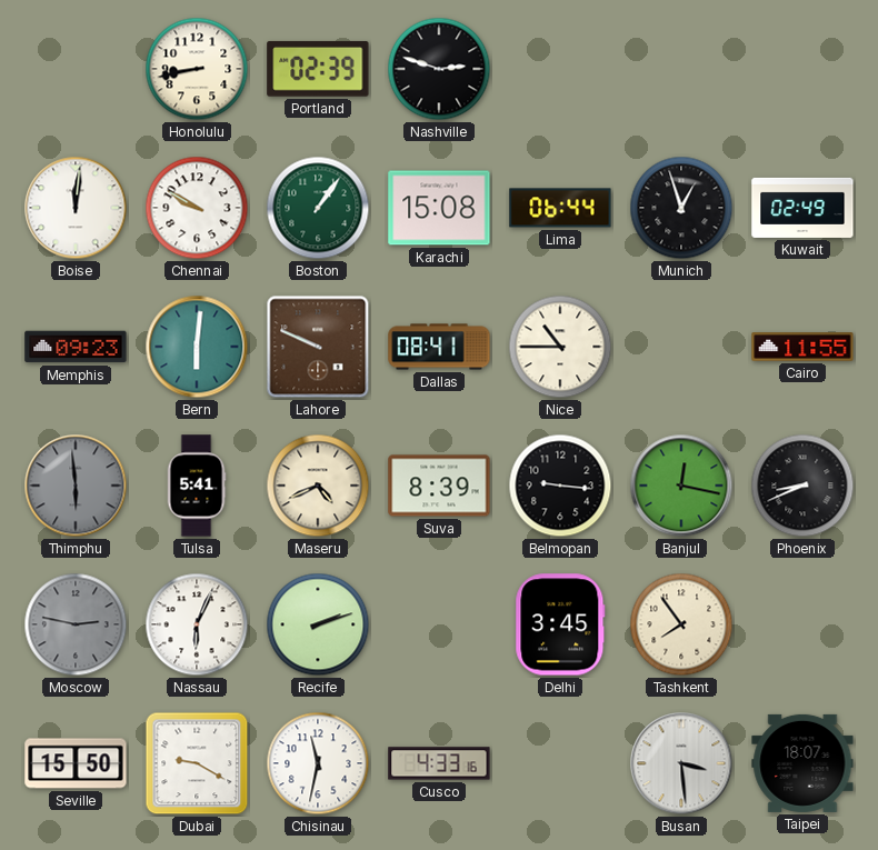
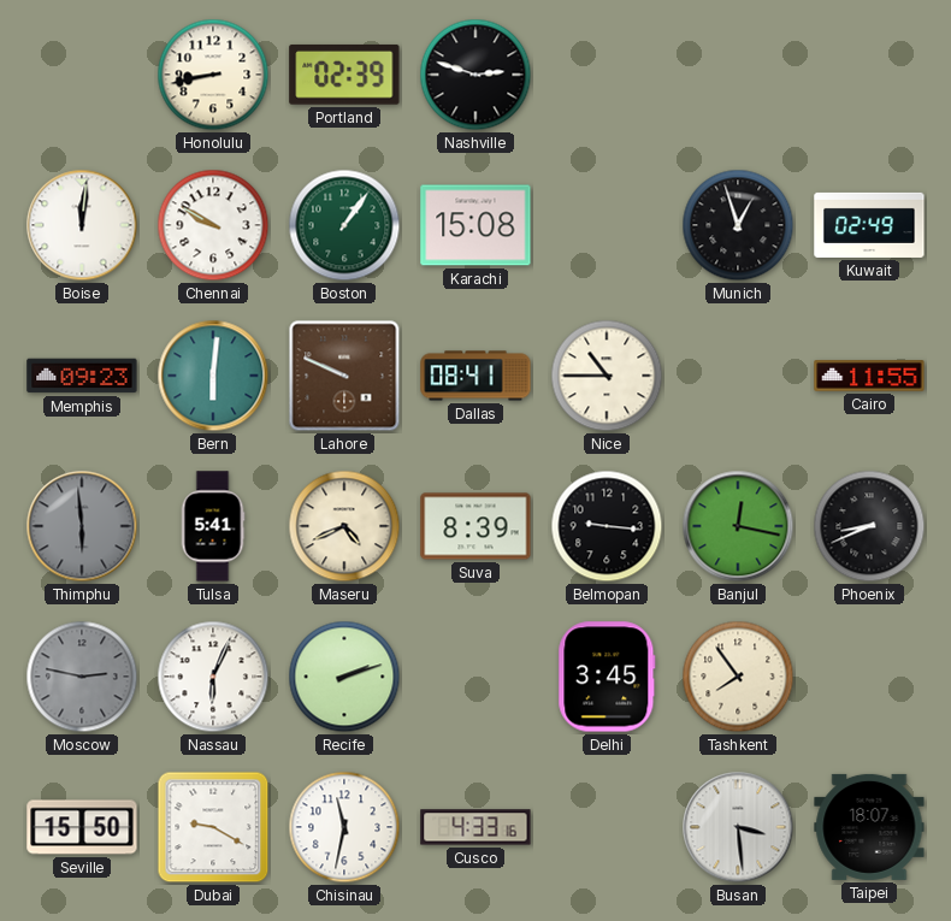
Lima: 06:44 -> none (560, 208)
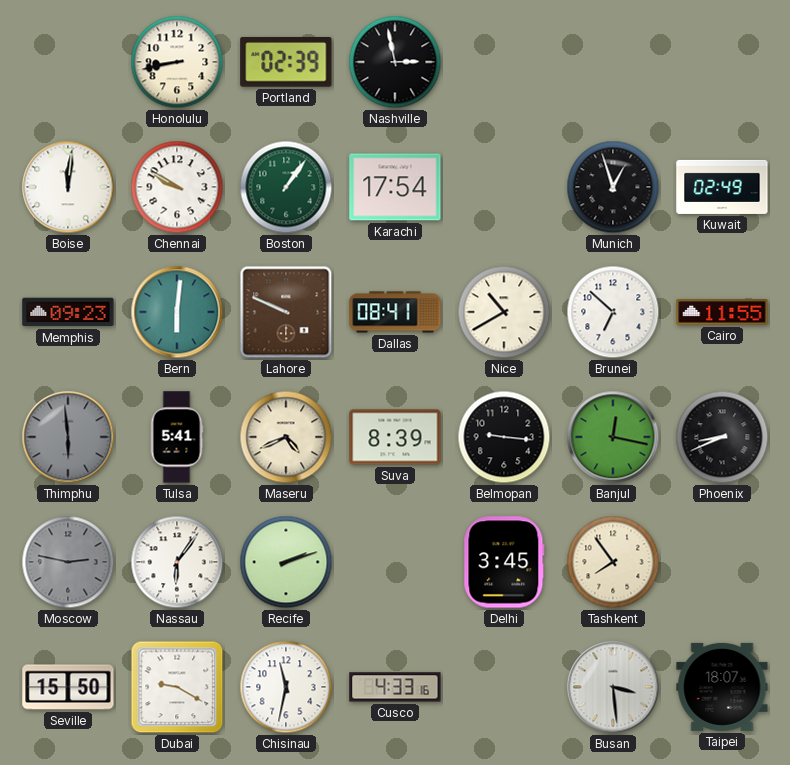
Nashville: 2:48 -> 2:58 (395, 62)
Karachi: 15:08 -> 17:54 (395, 187)
Nice: 10:45 -> 10:40 (504, 312)
Brunei: none -> 6:52 (613, 312)
Nassau: 6:04 -> 6:06 (177, 562)
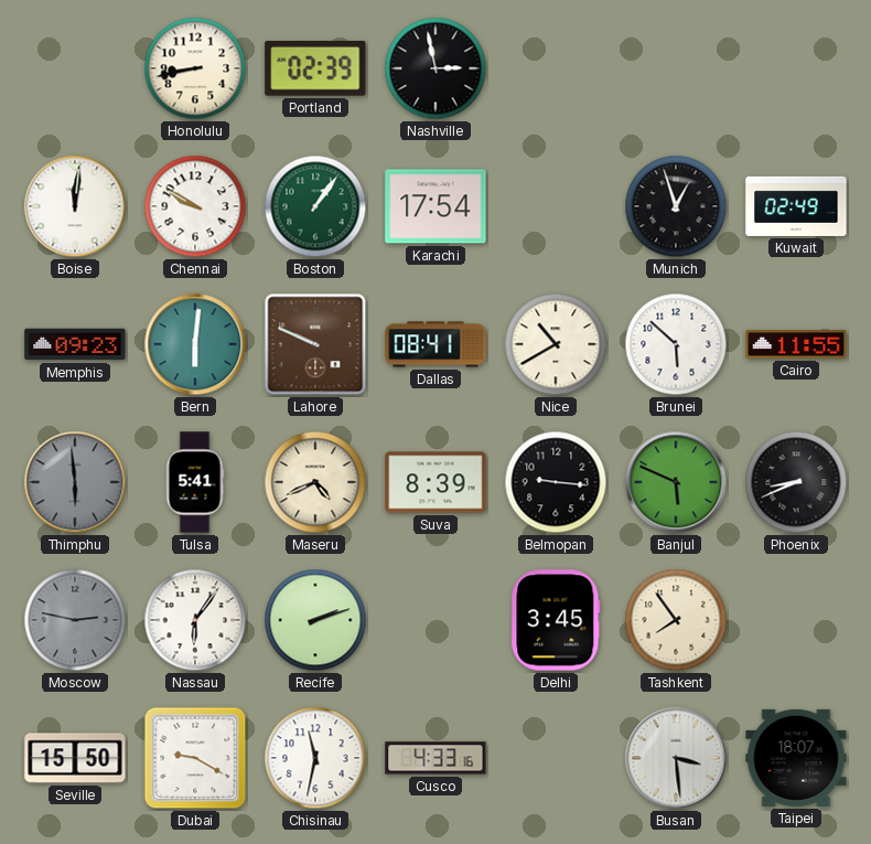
Brunei: 6:52 -> 5:52 (676, 344)
Banjul: 12:17 -> 5:49 (676, 482)
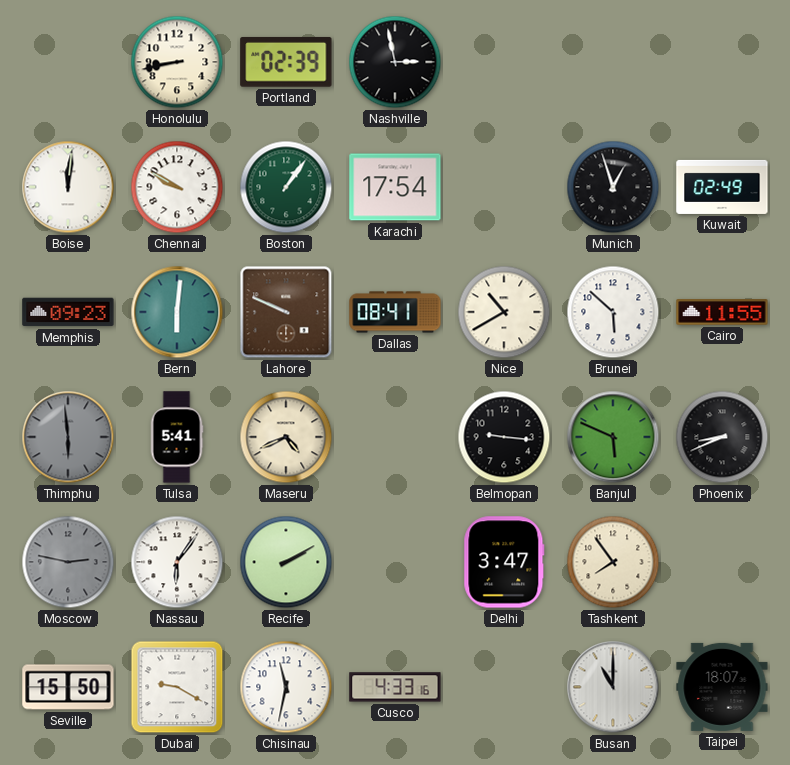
Suva: 8:39 -> none (436, 482)
Recife: 2:12 -> 2:10 (286, 562)
Delhi: 3:45 -> 3:47 (504, 562)
Busan: 3:29 -> 11:00 (613, 687)
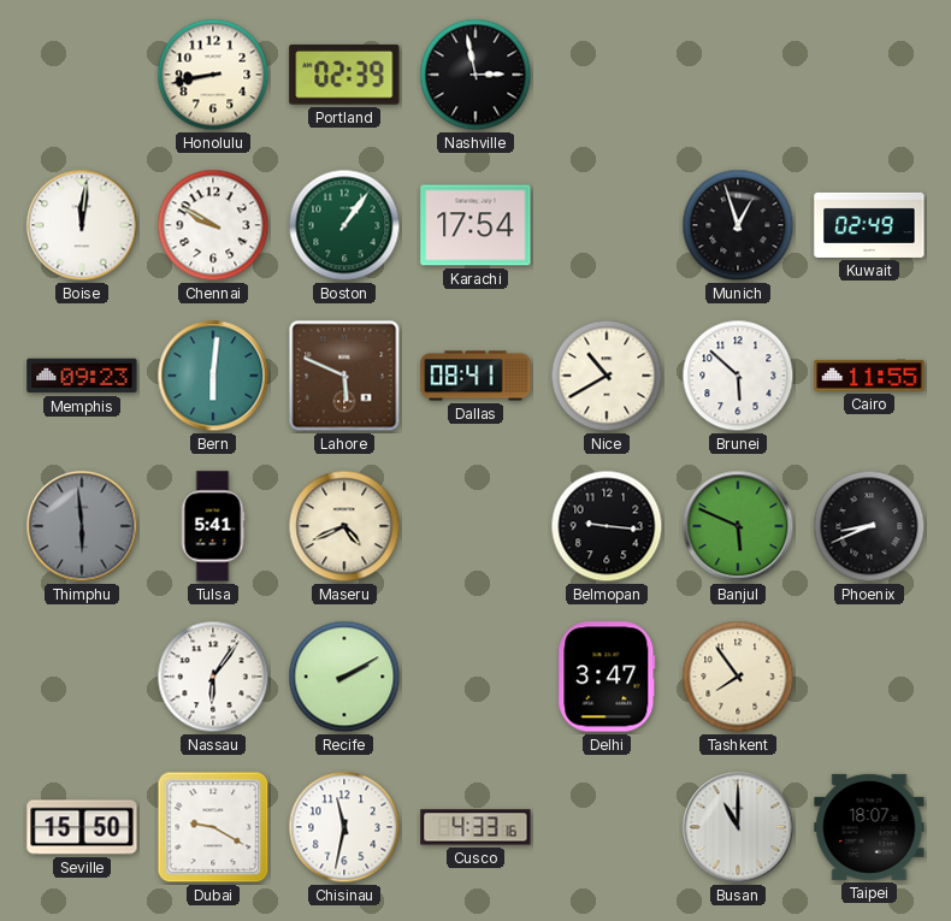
Lahore: 9:49 -> 5:49 (344, 376)
Moscow: 2:47 -> none (68, 562)
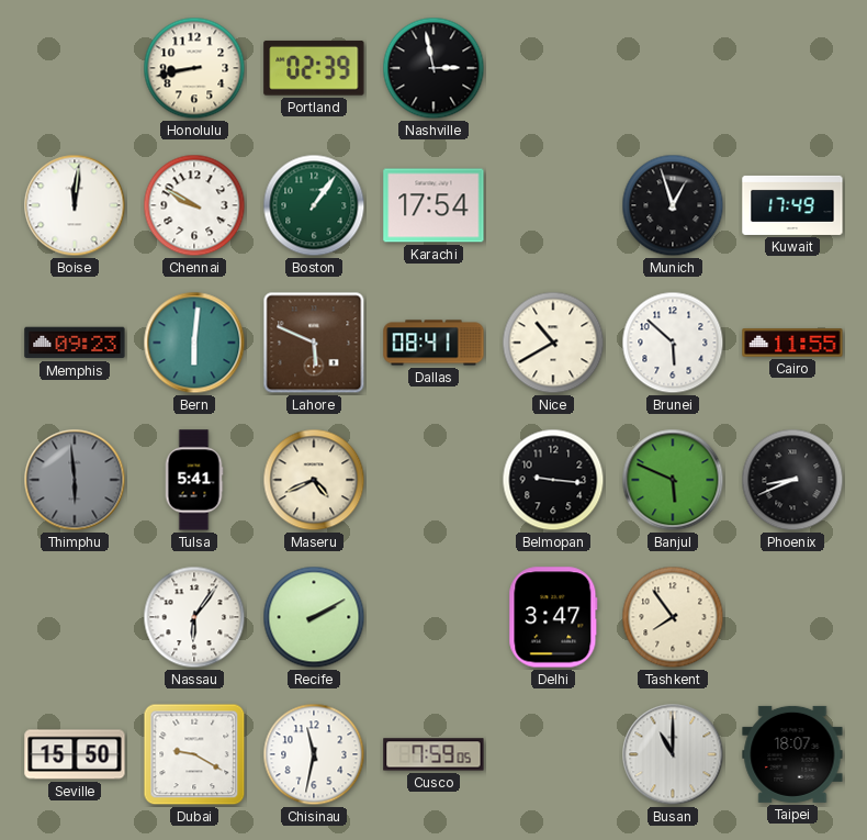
Kuwait: 02:49 -> 17:49 (792, 205)
Cusco: 4:33 -> 7:59 (434, 754)
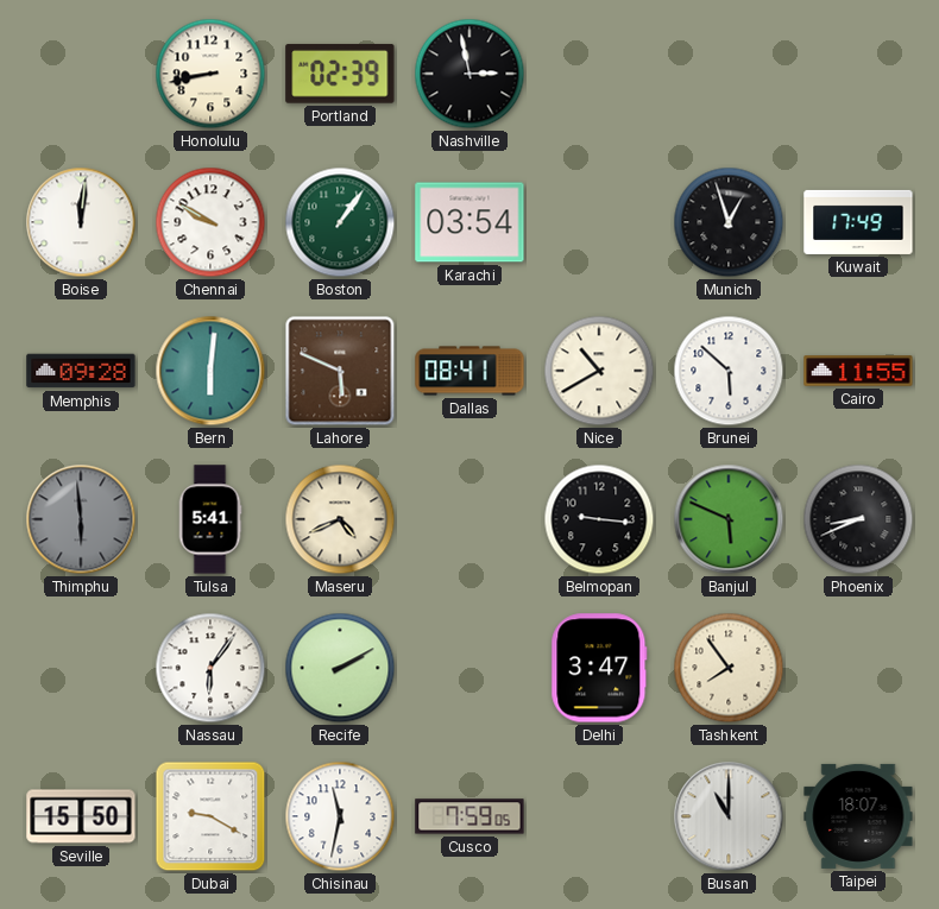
Karachi: 17:54 -> 03:54 (469, 222)
Memphis: 09:23 -> 09:28 (81, 371)
